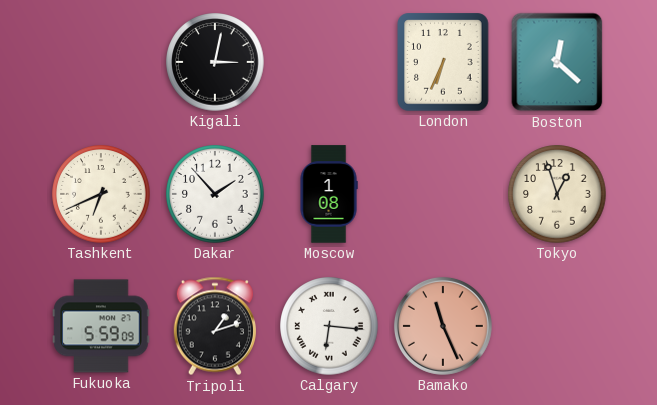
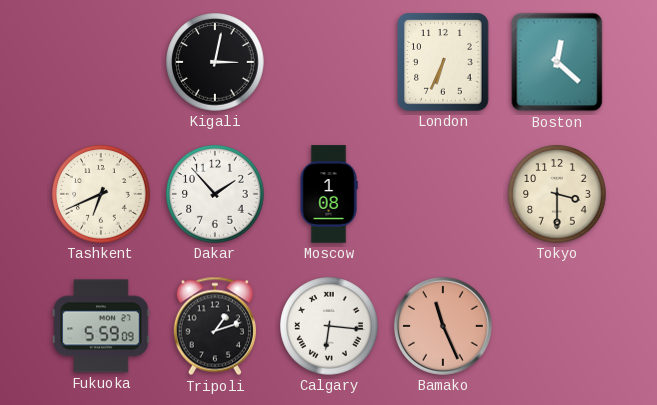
Tokyo: 12:57 -> 3:30 (557, 194)
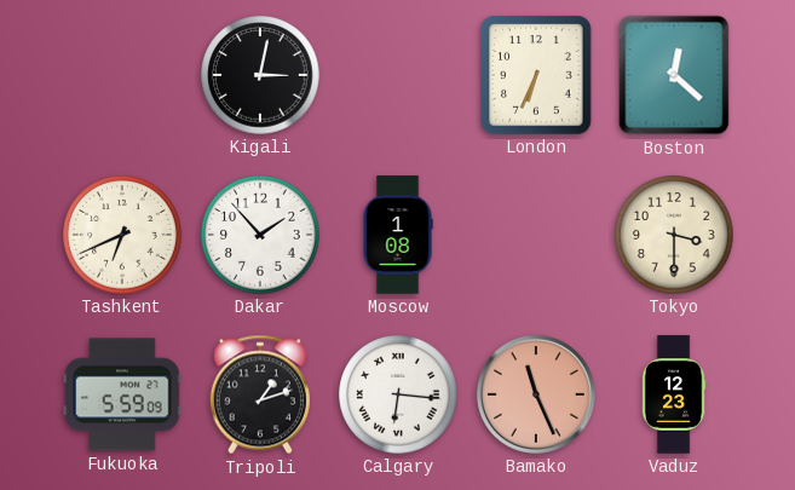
Vaduz: none -> 12:23 (674, 394)
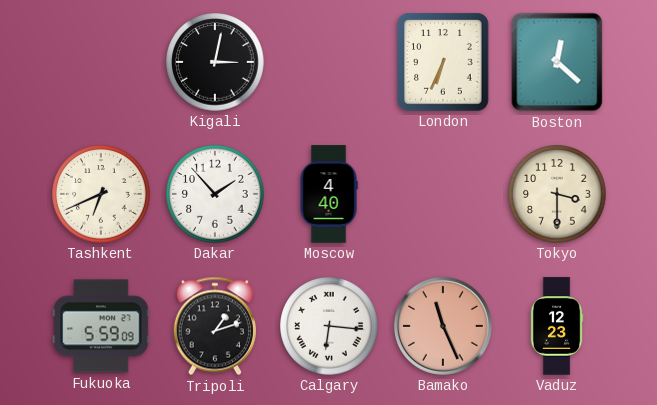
Moscow: 1:08 -> 4:40 (329, 194)
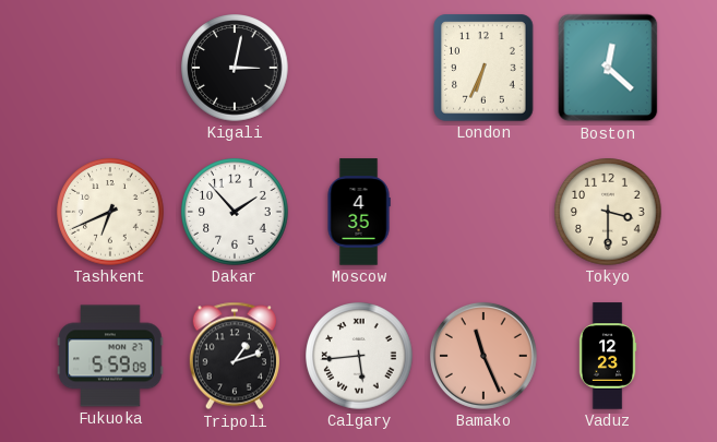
Moscow: 4:40 -> 4:35 (359, 212)
Calgary: 6:16 -> 5:44 (359, 356)
